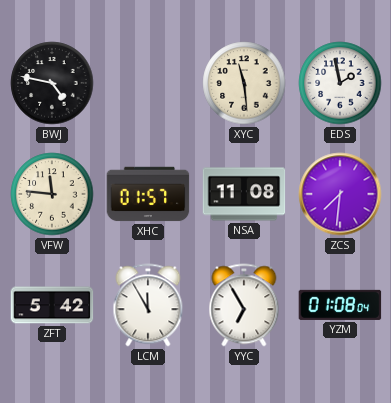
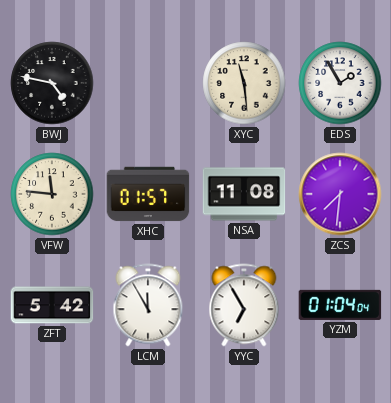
EDS: 1:58 -> 1:55 (340, 83)
YZM: 01:08 -> 01:04 (340, 305)
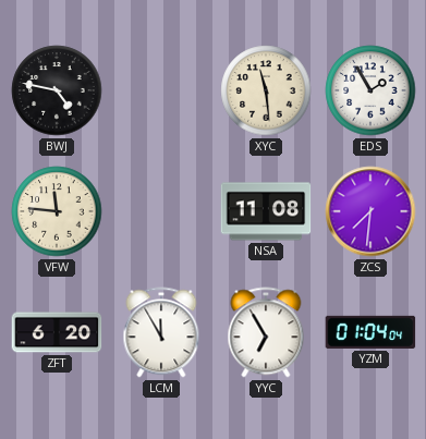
XHC: 01:57 -> none (148, 194)
ZFT: 5:42 -> 6:20 (57, 332)
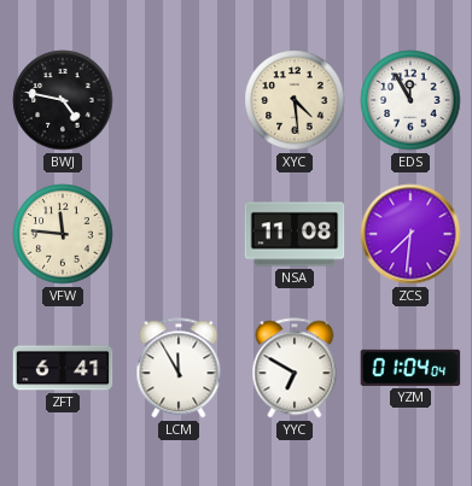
XYC: 11:29 -> 4:29 (295, 100)
EDS: 1:55 -> 11:55 (410, 100)
ZFT: 6:20 -> 6:41 (63, 368)
YYC: 6:55 -> 6:50 (295, 368)
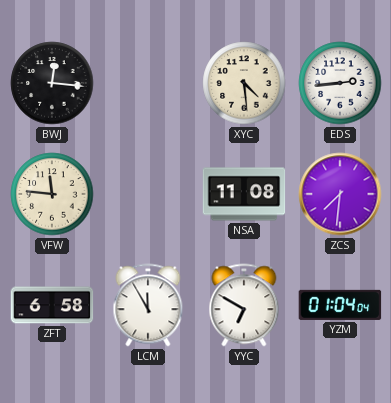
BWJ: 4:47 -> 12:16 (52, 83)
EDS: 11:55 -> 2:44 (340, 83)
ZFT: 6:41 -> 6:58 (52, 305)
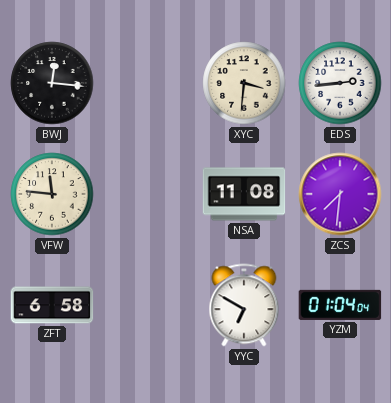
XYC: 4:29 -> 3:31 (244, 83)
LCM: 11:55 -> none (148, 305)
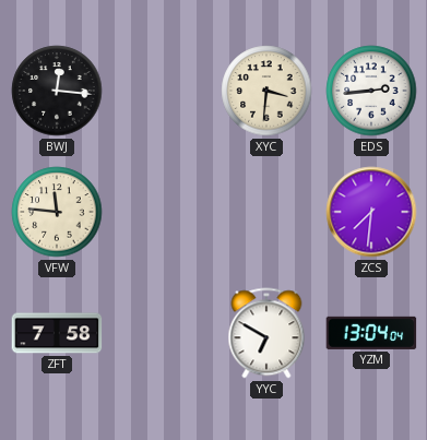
NSA: 11:08 -> none (244, 194)
ZFT: 6:58 -> 7:58 (57, 333)
YZM: 01:04 -> 13:04 (371, 333)
